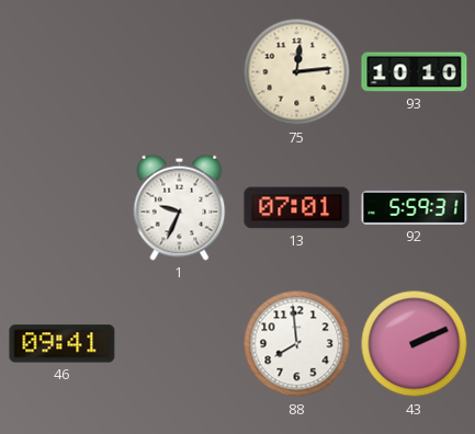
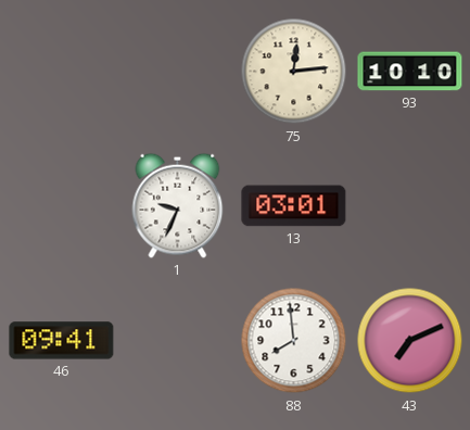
13: 07:01 -> 03:01 (294, 206)
92: 5:59 -> none (415, 207)
43: 2:11 -> 7:11 (410, 341)
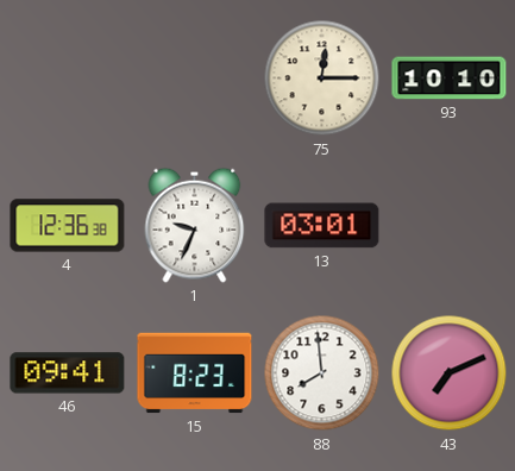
75: 12:14 -> 12:15 (322, 78)
4: none -> 12:36 (68, 226)
15: none -> 8:23 (195, 373)
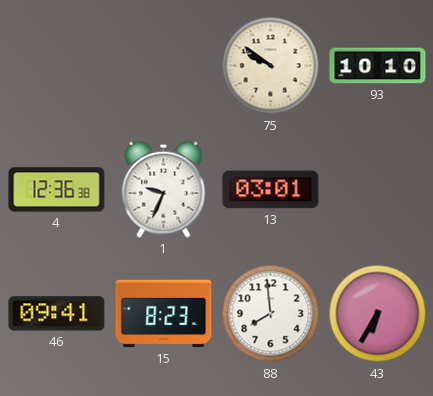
75: 12:15 -> 9:51 (271, 66)
43: 7:11 -> 6:35 (378, 314)
